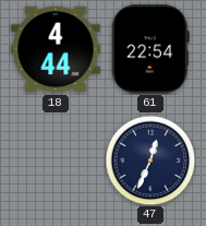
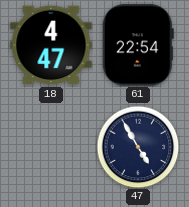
18: 4:44 -> 4:47 (51, 45)
47: 12:34 -> 4:55 (138, 147)
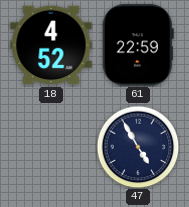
18: 4:47 -> 4:52 (51, 45)
61: 22:54 -> 22:59 (138, 45)
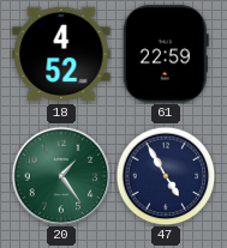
20: none -> 1:24 (61, 176)
